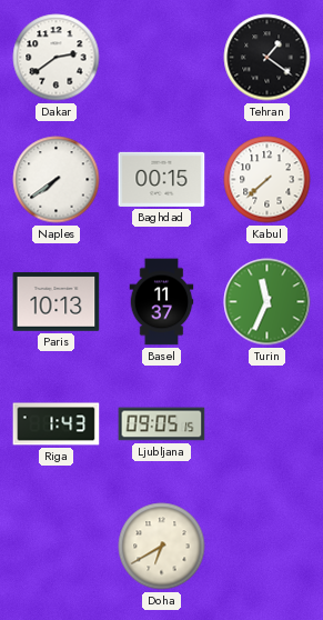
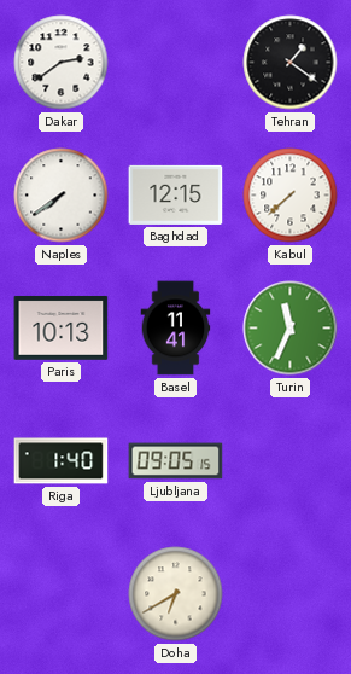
Baghdad: 00:15 -> 12:15 (176, 194)
Basel: 11:37 -> 11:41 (176, 329)
Riga: 1:43 -> 1:40 (62, 461)
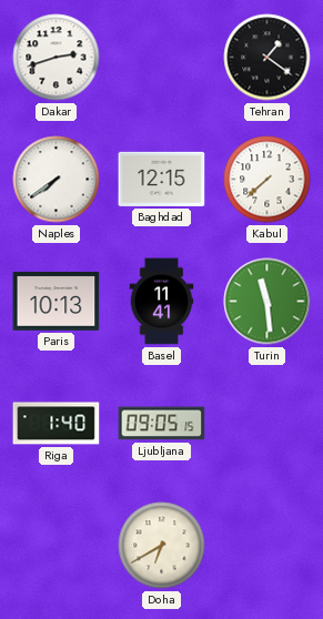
Dakar: 2:39 -> 2:42 (57, 58)
Turin: 11:34 -> 11:29 (268, 302)
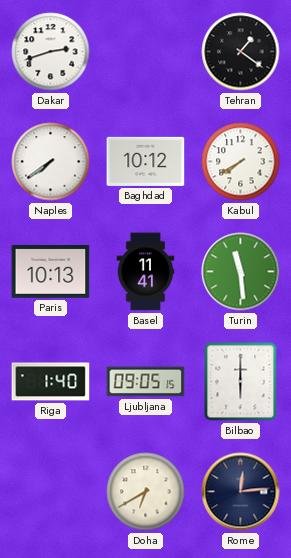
Baghdad: 12:15 -> 10:12 (146, 161)
Kabul: 7:38 -> 7:40 (241, 162)
Bilbao: none -> 6:00 (241, 382)
Rome: none -> 12:14 (241, 492)
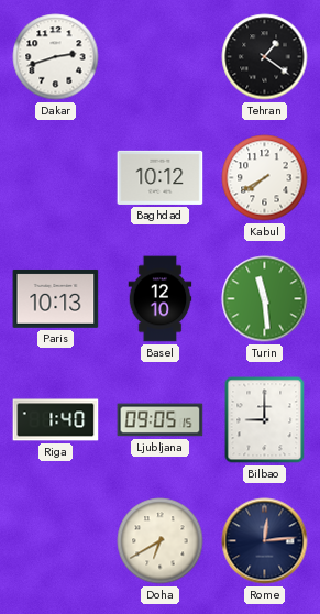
Naples: 7:39 -> none (51, 162)
Basel: 11:41 -> 12:10 (161, 299)
Bilbao: 6:00 -> 9:00 (265, 420)
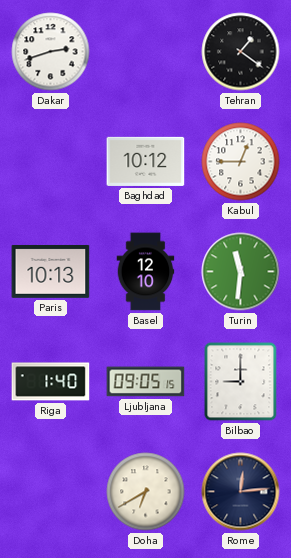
Kabul: 7:40 -> 12:45 (241, 162)
Turin: 11:29 -> 11:31 (241, 272)
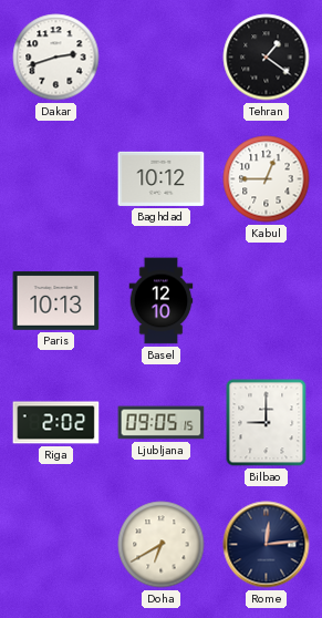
Turin: 11:31 -> none (241, 272)
Riga: 1:40 -> 2:02 (56, 423)
